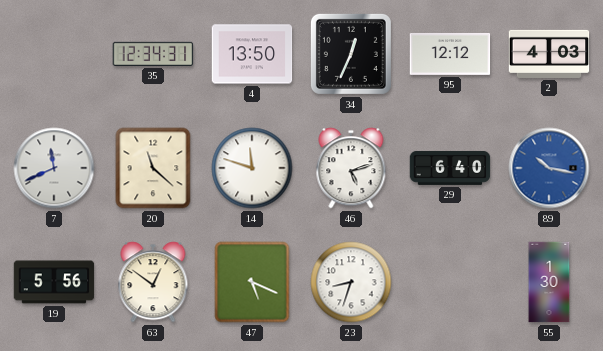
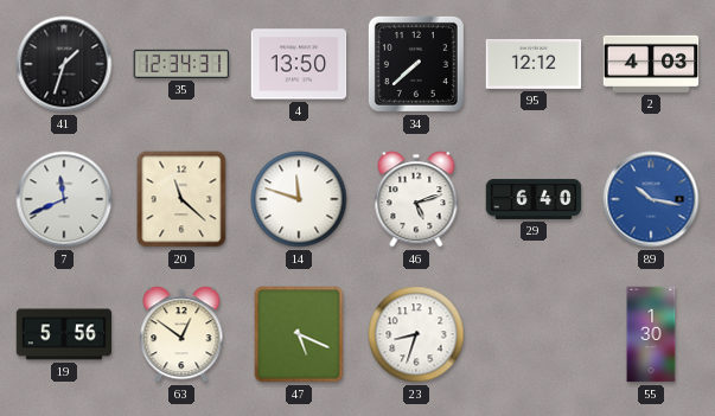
41: none -> 1:33 (64, 64)
34: 12:34 -> 7:38 (416, 64)
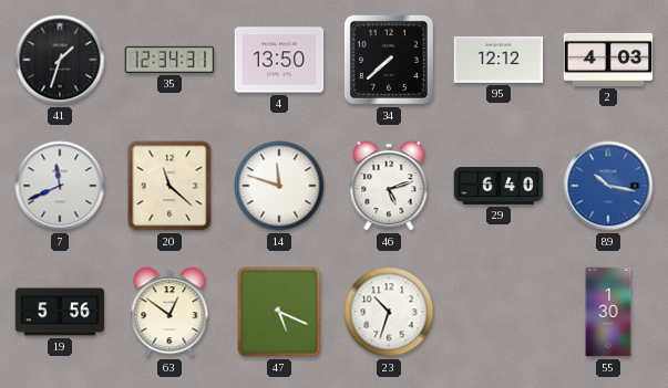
23: 8:33 -> 10:33 (389, 312)
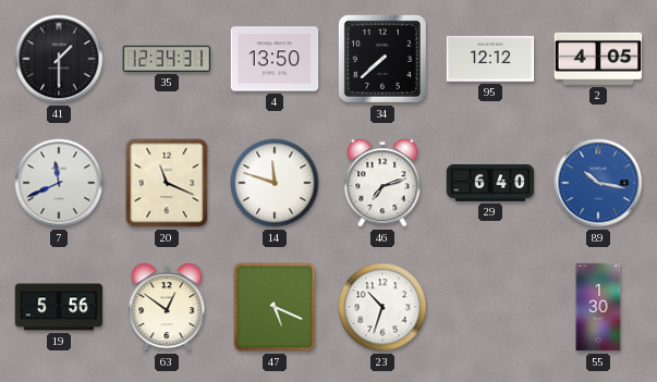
41: 1:33 -> 1:30 (59, 59)
2: 4:03 -> 4:05 (598, 59)
20: 11:22 -> 11:19 (167, 183)
46: 5:12 -> 7:12 (382, 183)
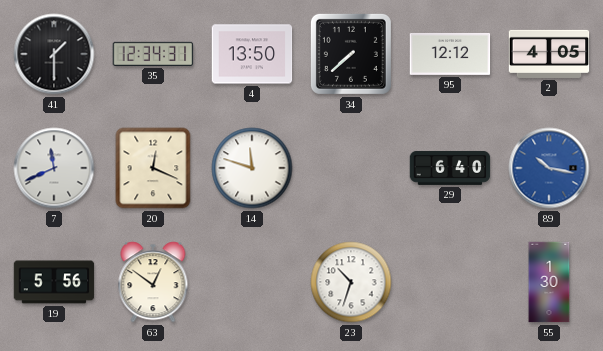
20: 11:19 -> 12:19 (153, 168)
46: 7:12 -> none (382, 183)
47: 5:19 -> none (275, 307)
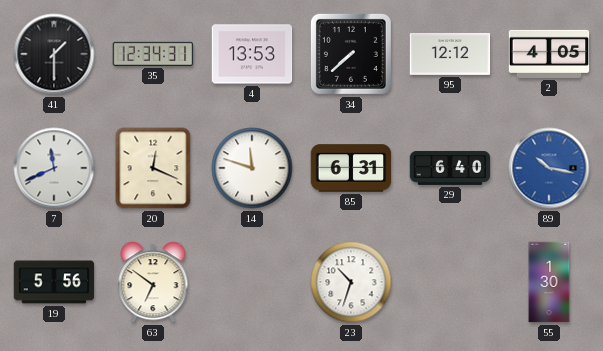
4: 13:50 -> 13:53 (252, 54)
85: none -> 6:31 (351, 168)
63: 12:51 -> 6:51 (153, 282)
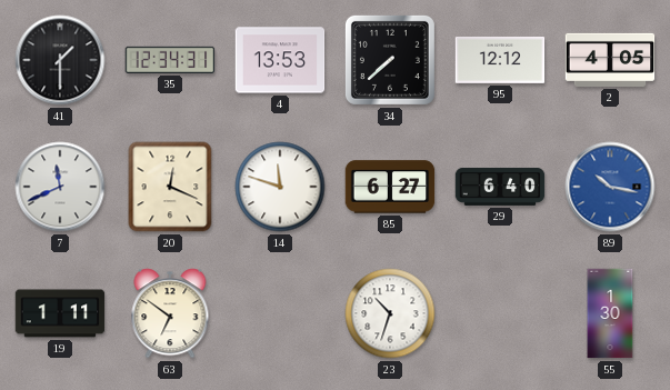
85: 6:31 -> 6:27 (390, 187)
19: 5:56 -> 1:11 (60, 313)
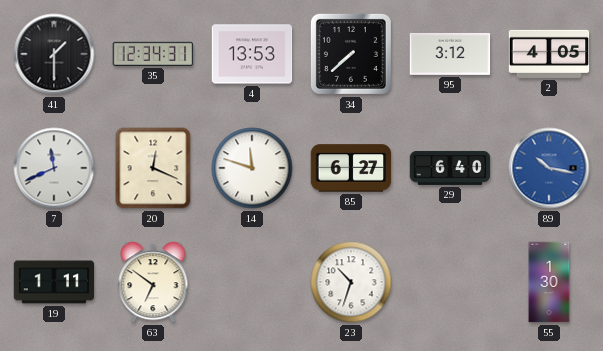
95: 12:12 -> 3:12 (450, 54)
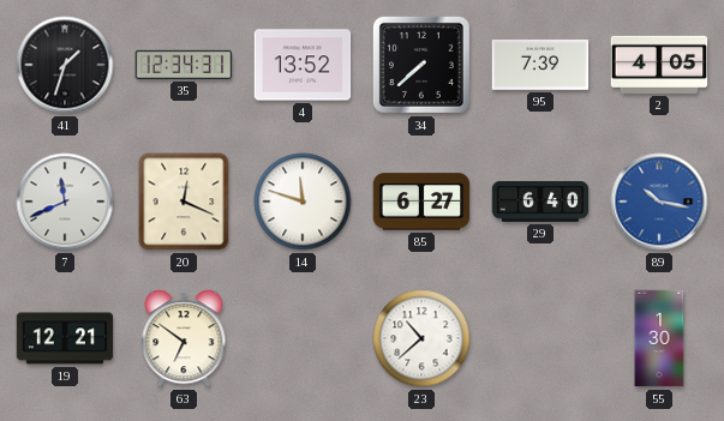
41: 1:30 -> 1:33 (65, 65)
4: 13:53 -> 13:52 (303, 65)
95: 3:12 -> 7:39 (540, 65)
19: 1:11 -> 12:21 (65, 338)
23: 10:33 -> 10:38 (421, 338)
